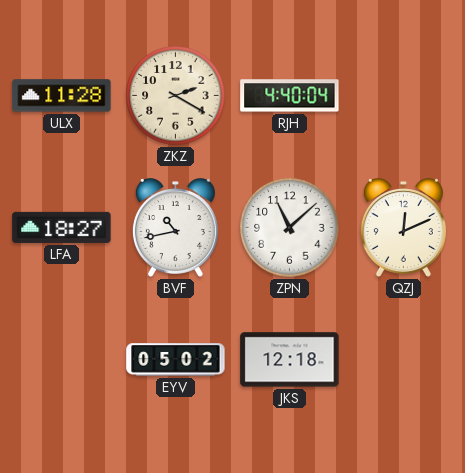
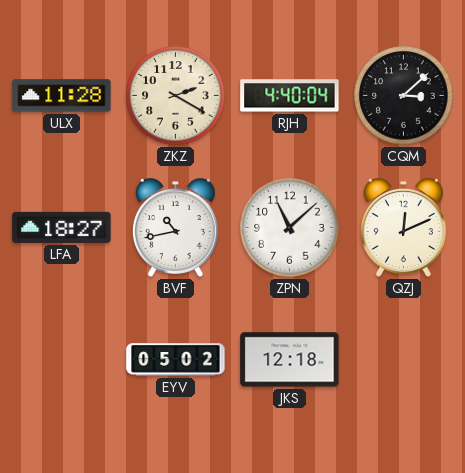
CQM: none -> 3:08 (404, 96)
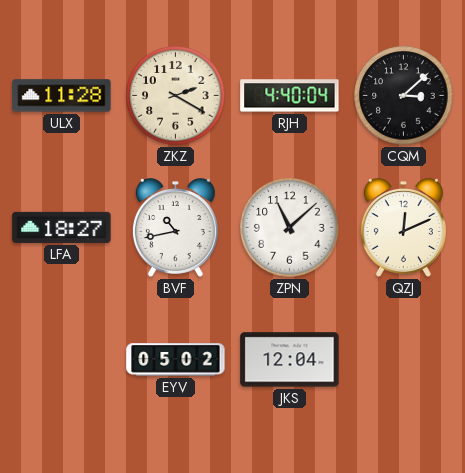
JKS: 12:18 -> 12:04 (290, 360)
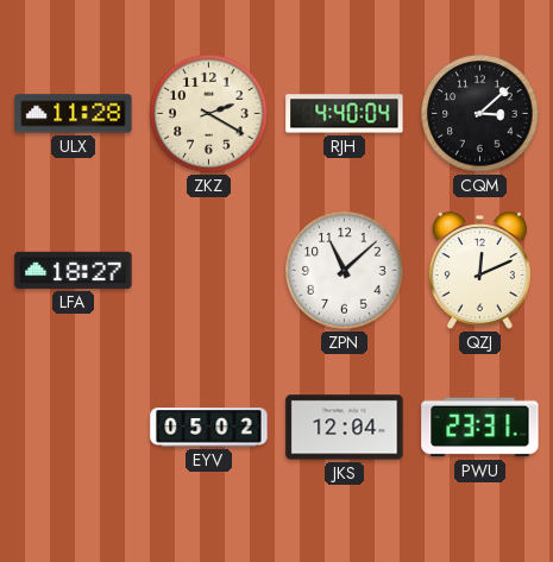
BVF: 10:43 -> none (175, 228)
PWU: none -> 23:31 (480, 428)
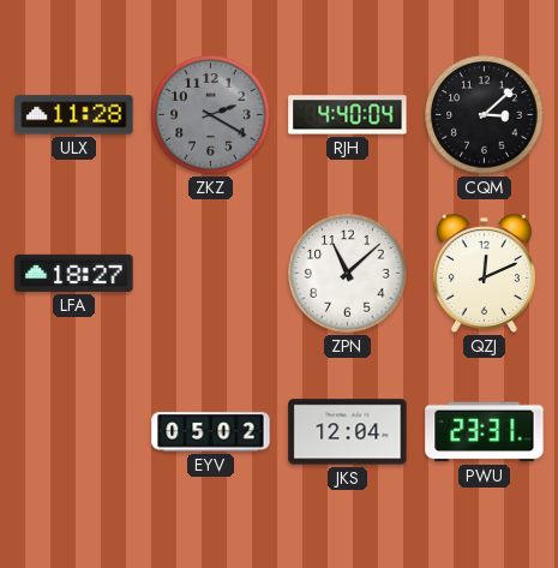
ZKZ dial: cream -> grey (211, 115)
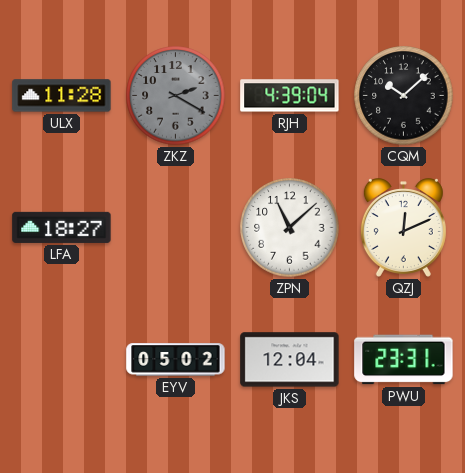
RJH: 4:40 -> 4:39 (290, 96)
CQM: 3:08 -> 10:08 (404, 96)
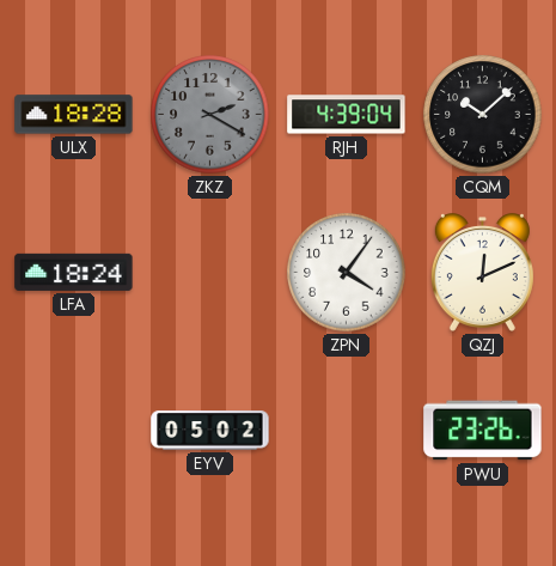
ULX: 11:28 -> 18:28 (74, 115)
LFA: 18:27 -> 18:24 (74, 272)
ZPN: 11:08 -> 4:06 (347, 273)
JKS: 12:04 -> none (290, 360)
PWU: 23:31 -> 23:26 (483, 431)
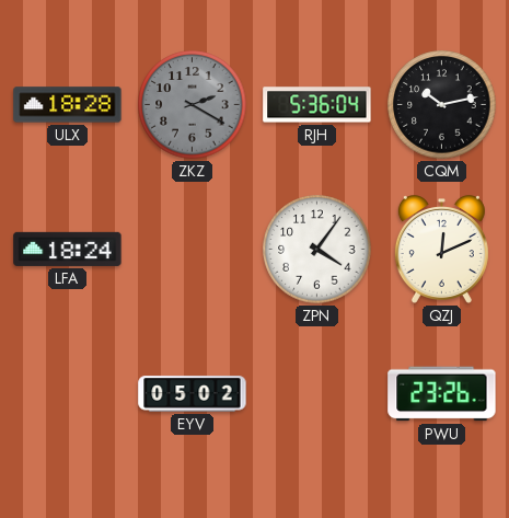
RJH: 4:39 -> 5:36 (317, 105)
CQM: 10:08 -> 10:13 (442, 105)
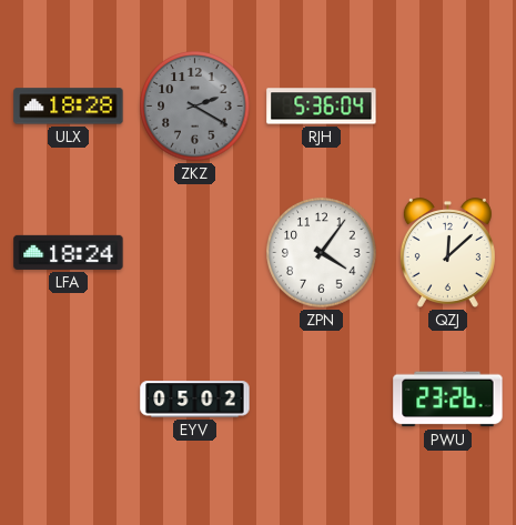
CQM: 10:13 -> none (442, 105)
QZJ: 12:11 -> 12:08 (447, 253)
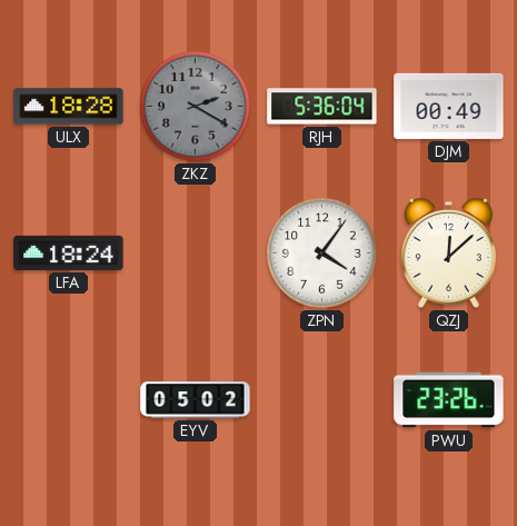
DJM: none -> 00:49 (449, 106)
